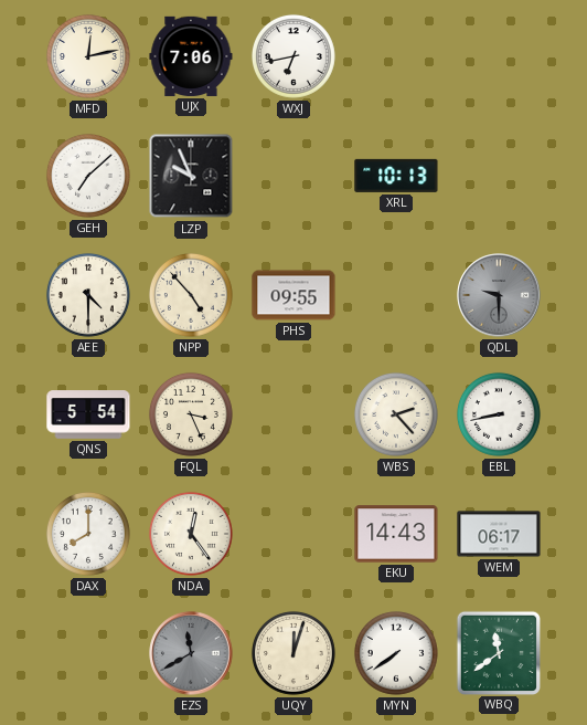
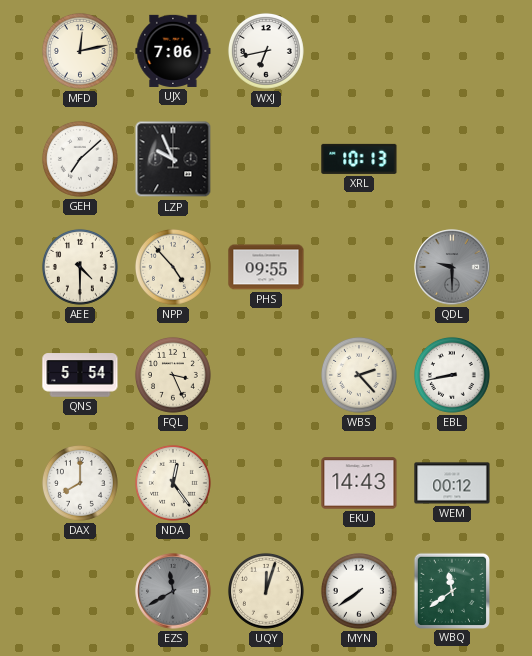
WEM: 06:17 -> 00:12 (452, 483)
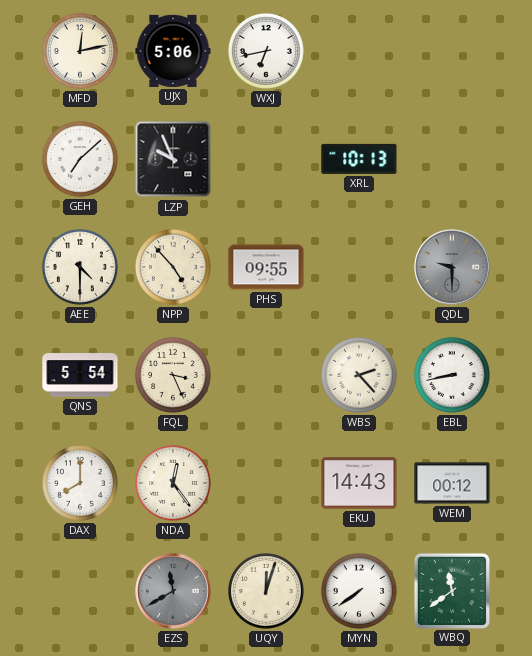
UJX: 7:06 -> 5:06 (173, 51)
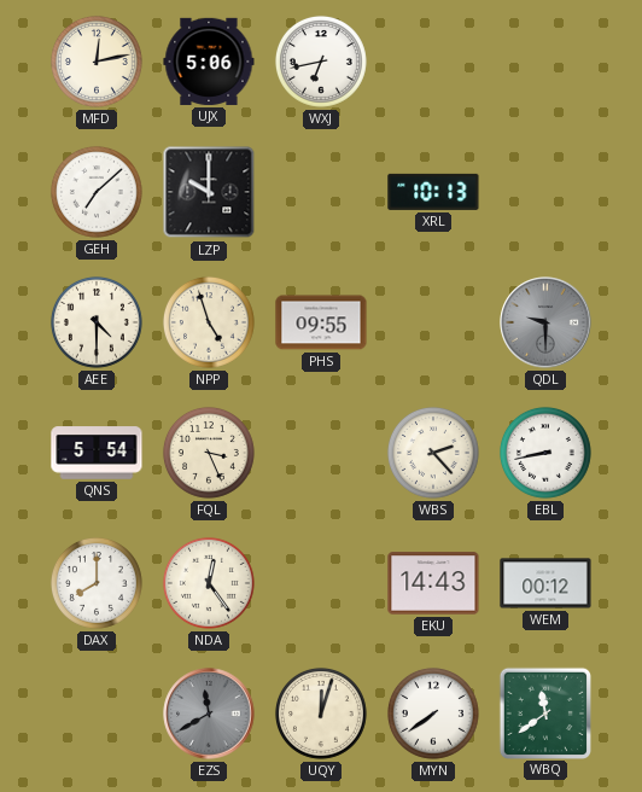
LZP: 9:56 -> 10:00 (209, 192)
NPP: 4:53 -> 4:57 (209, 322)
